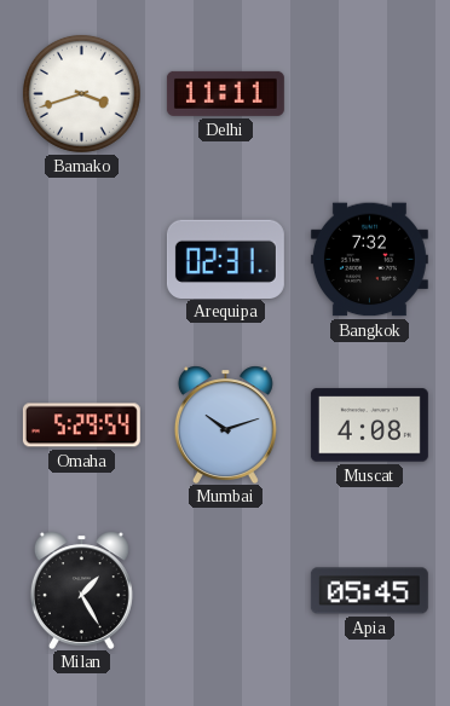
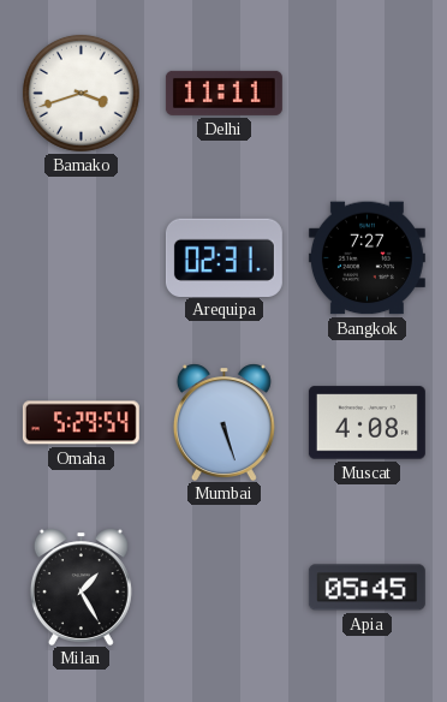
Bangkok: 7:32 -> 7:27 (366, 258)
Mumbai: 10:12 -> 5:27 (223, 422)
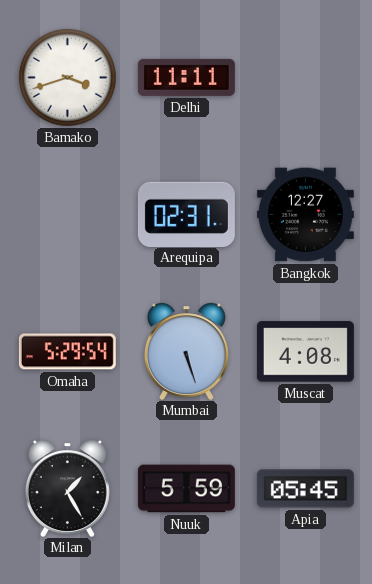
Bangkok: 7:27 -> 12:27 (305, 215)
Nuuk: none -> 5:59 (186, 489)
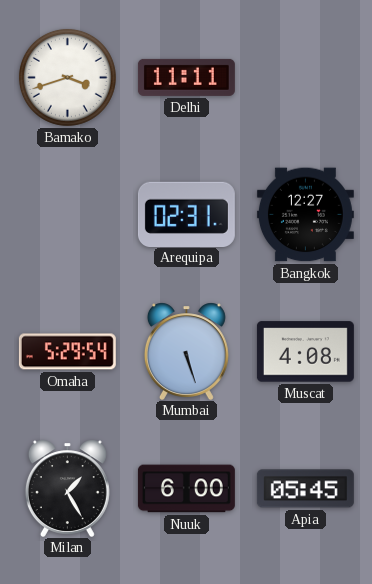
Nuuk: 5:59 -> 6:00 (186, 489)
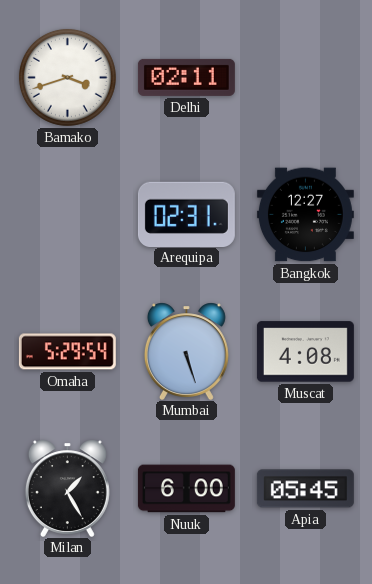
Delhi: 11:11 -> 02:11 (186, 77)
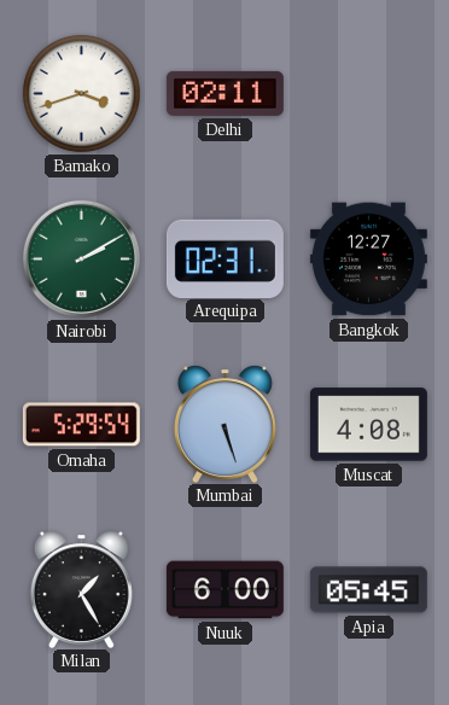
Nairobi: none -> 2:10 (81, 258)
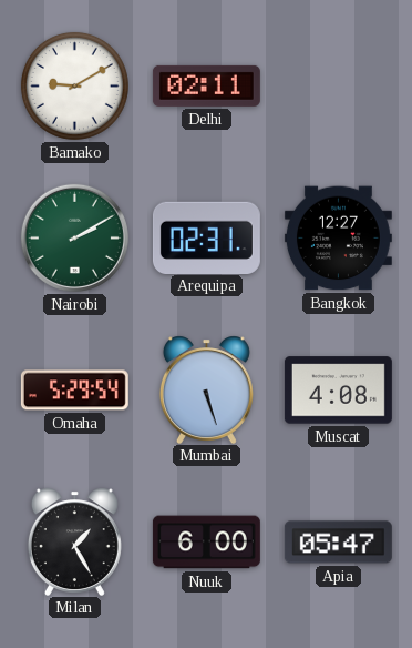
Bamako: 3:42 -> 9:10 (74, 85)
Apia: 05:45 -> 05:47 (338, 543)
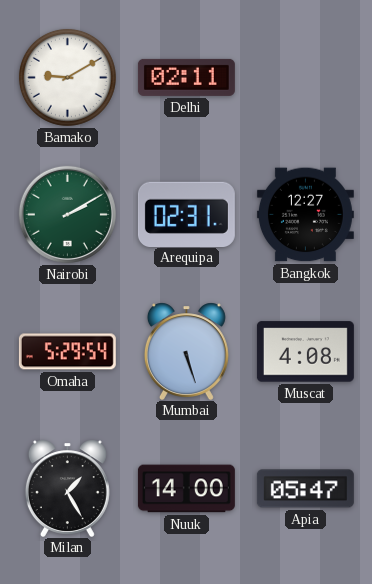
Nuuk: 6:00 -> 14:00 (186, 489)
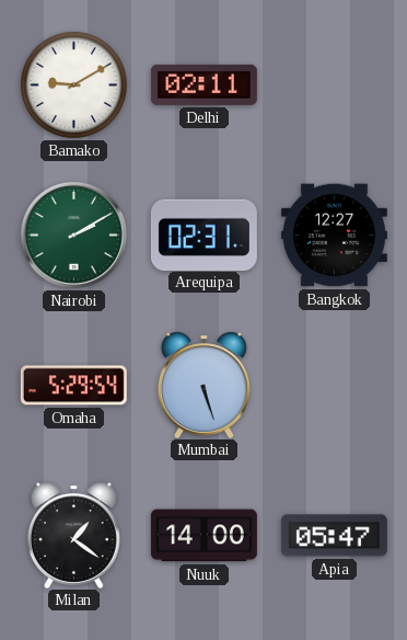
Muscat: 4:08 -> none (305, 352)
Milan: 1:25 -> 1:21 (73, 535)
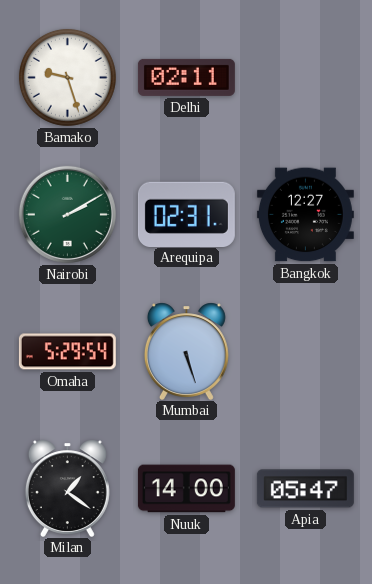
Bamako: 9:10 -> 9:27 (67, 77)
